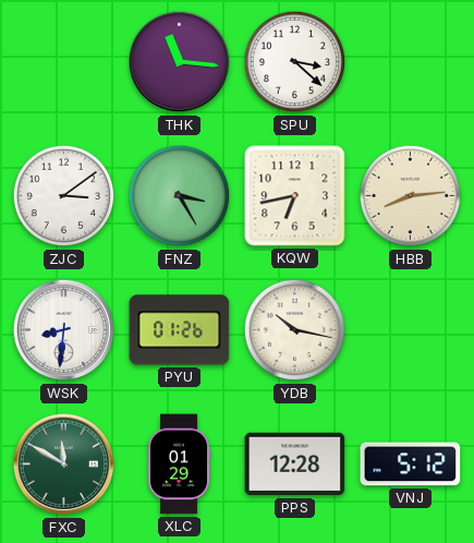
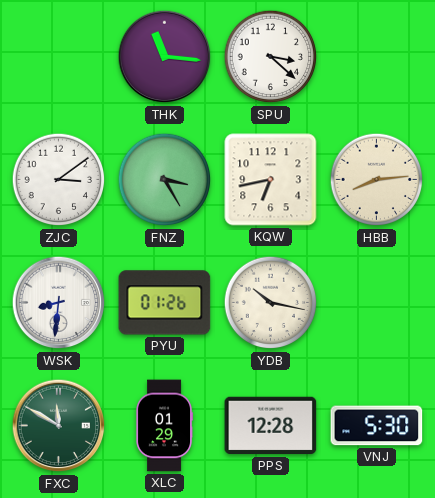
VNJ: 5:12 -> 5:30 (377, 426)
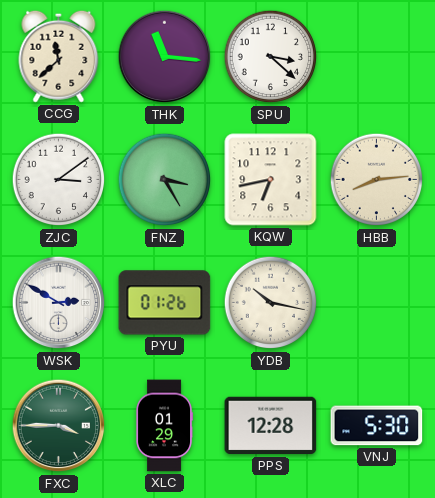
CCG: none -> 11:38 (59, 56)
WSK: 8:31 -> 2:50 (59, 303)
FXC: 11:50 -> 3:45 (59, 426)
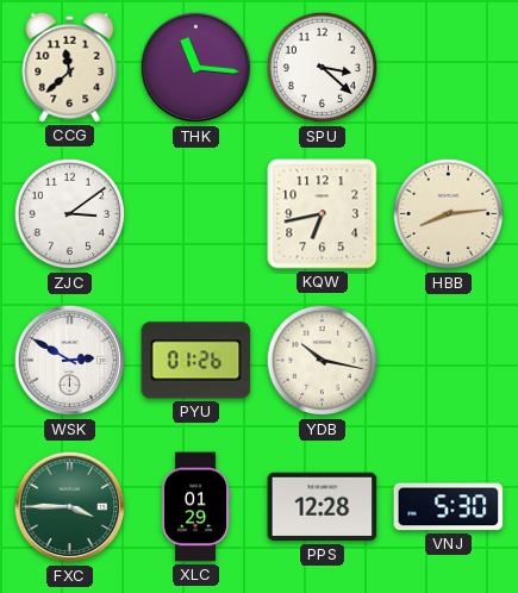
FNZ: 3:25 -> none (165, 180)
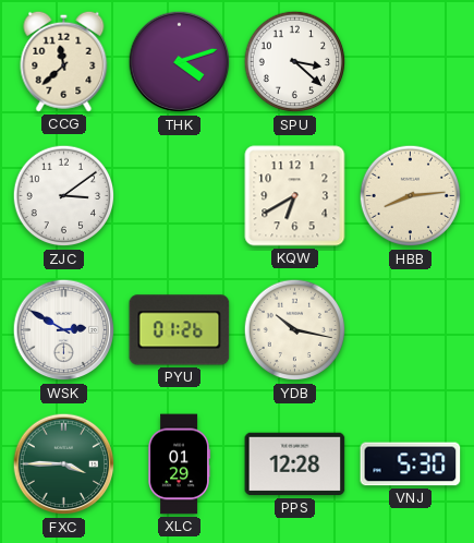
THK: 11:16 -> 4:12 (180, 62)
KQW: 6:43 -> 6:40 (295, 196)
